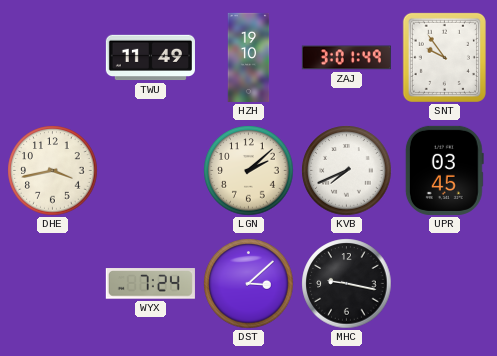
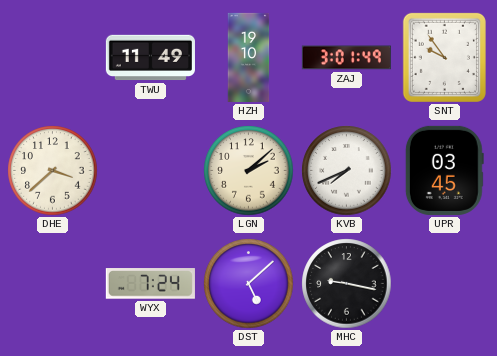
DHE: 3:43 -> 3:38 (53, 171)
DST: 3:08 -> 5:08 (249, 284)
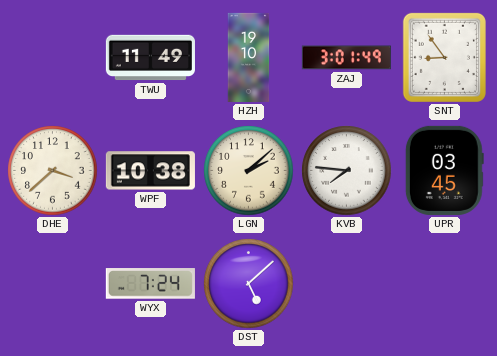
SNT: 9:54 -> 8:54 (444, 57)
WPF: none -> 10:38 (150, 171)
KVB: 7:41 -> 7:46 (347, 171)
MHC: 9:17 -> none (347, 284)
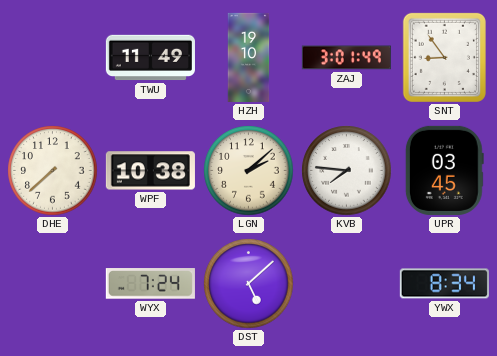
DHE: 3:38 -> 7:38 (53, 171)
YWX: none -> 8:34 (444, 284)
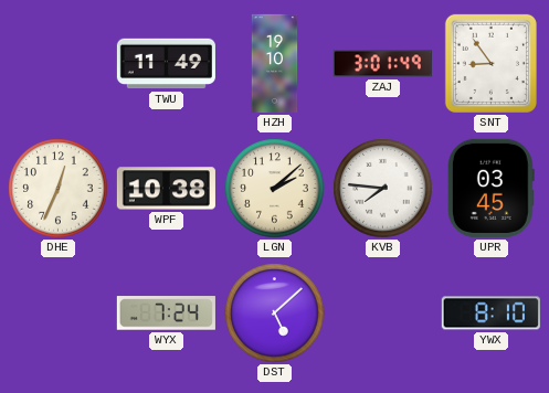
DHE: 7:38 -> 12:34 (59, 189)
YWX: 8:34 -> 8:10 (490, 314)
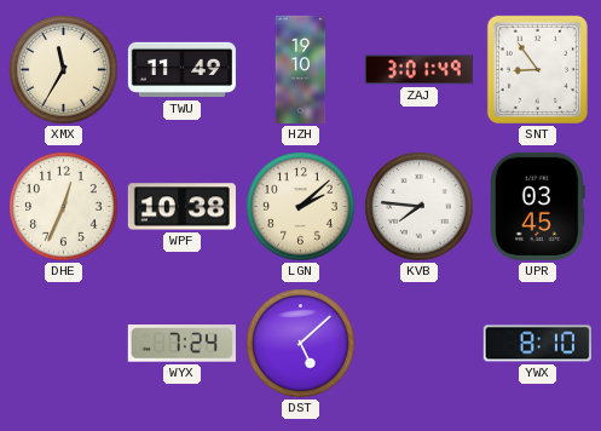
XMX: none -> 11:35 (64, 70)
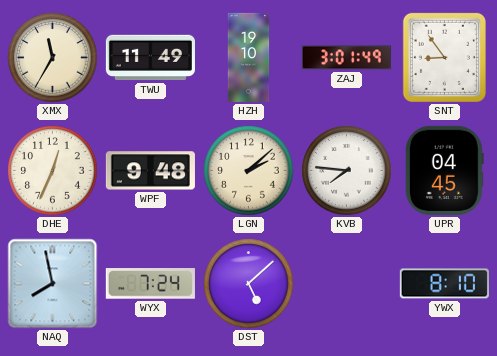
WPF: 10:38 -> 9:48 (150, 171)
UPR: 03:45 -> 04:45 (444, 170)
NAQ: none -> 7:58 (53, 284)
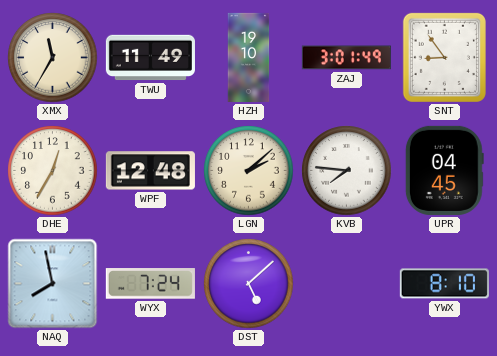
DHE: 12:34 -> 12:35 (53, 171)
WPF: 9:48 -> 12:48 (150, 171)
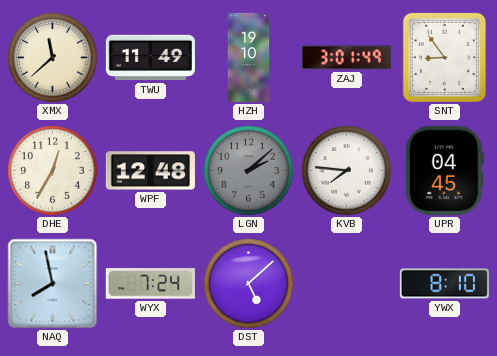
XMX: 11:35 -> 11:38 (53, 58)
LGN dial: cream -> grey (249, 171)
